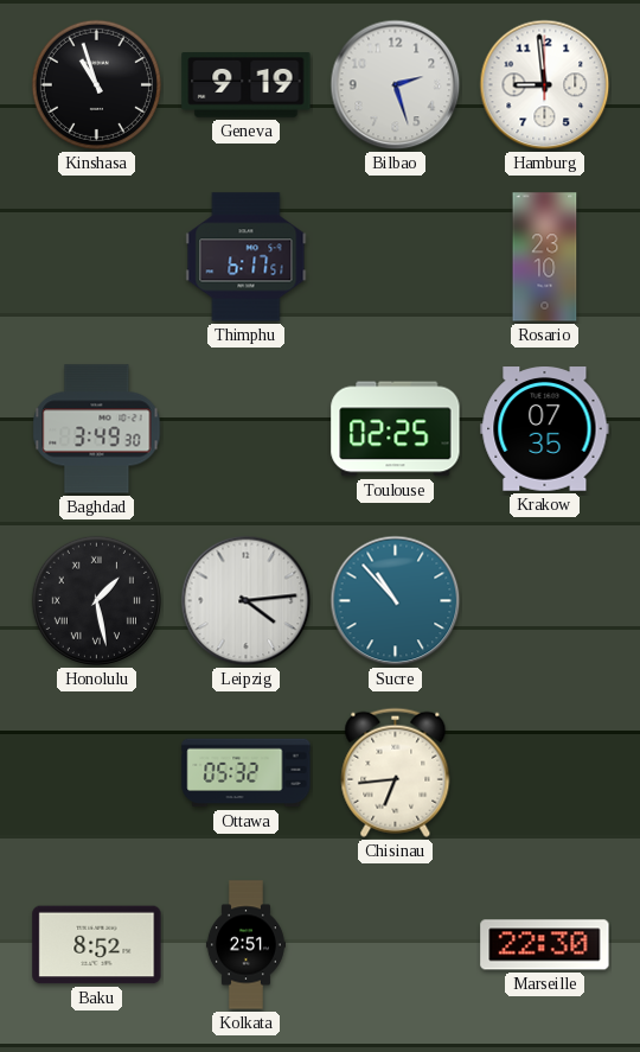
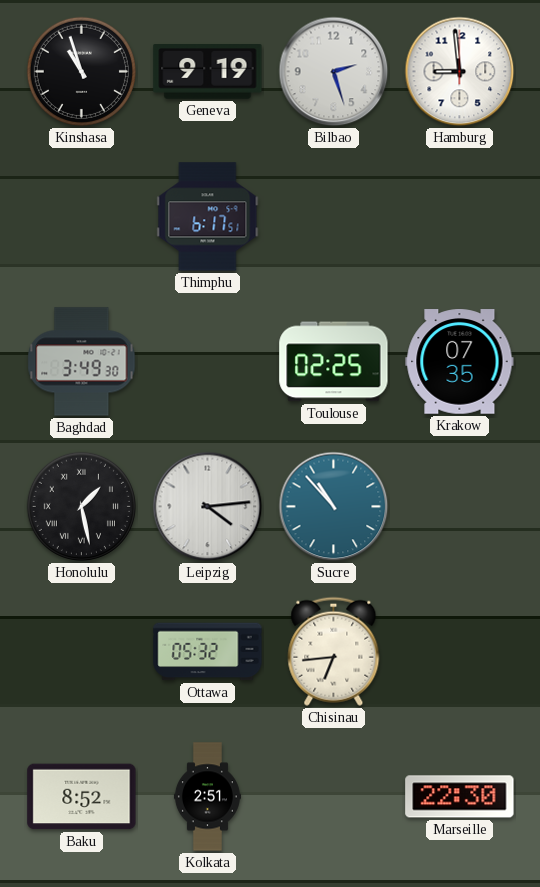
Rosario: 23:10 -> none (545, 257)
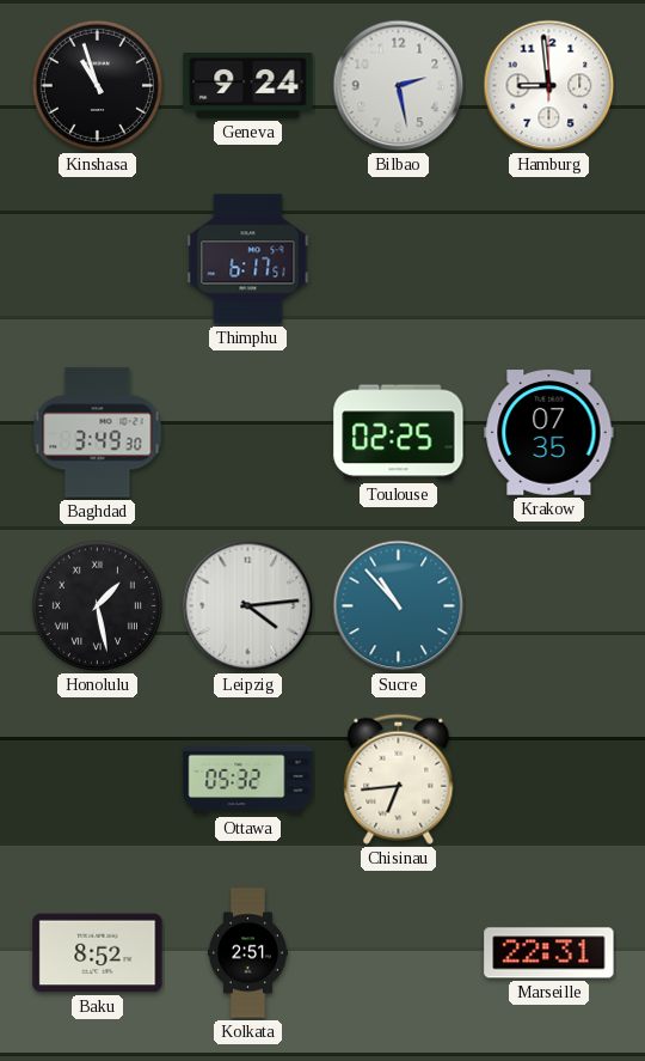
Geneva: 9:19 -> 9:24 (248, 86)
Bilbao: 2:27 -> 2:28 (399, 86)
Marseille: 22:30 -> 22:31 (549, 953)
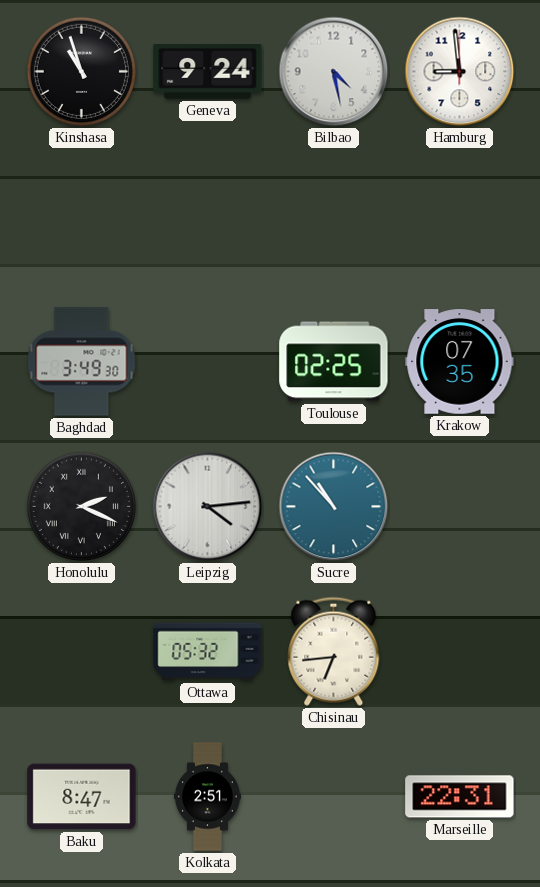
Bilbao: 2:28 -> 4:28 (334, 72)
Thimphu: 6:17 -> none (248, 260)
Honolulu: 1:28 -> 2:19 (81, 506)
Baku: 8:52 -> 8:47 (82, 797)
